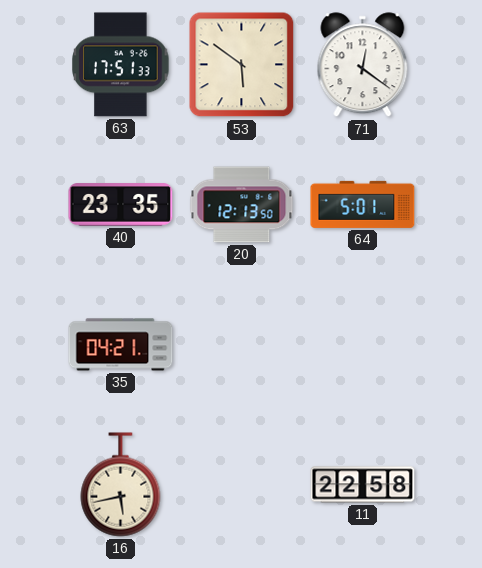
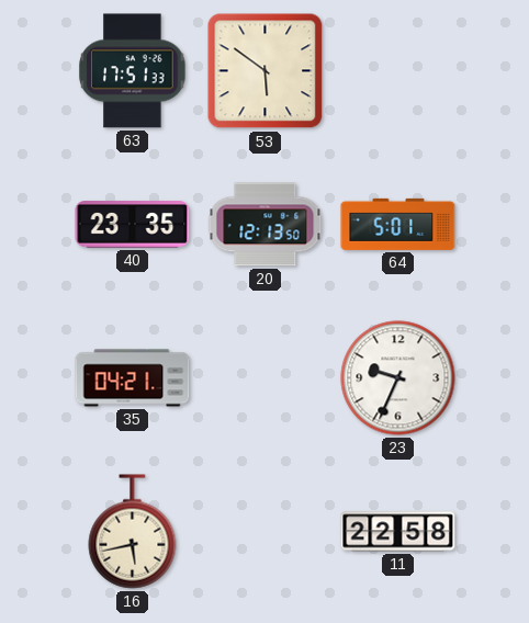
71: 12:21 -> none (363, 65)
23: none -> 9:34 (398, 378)
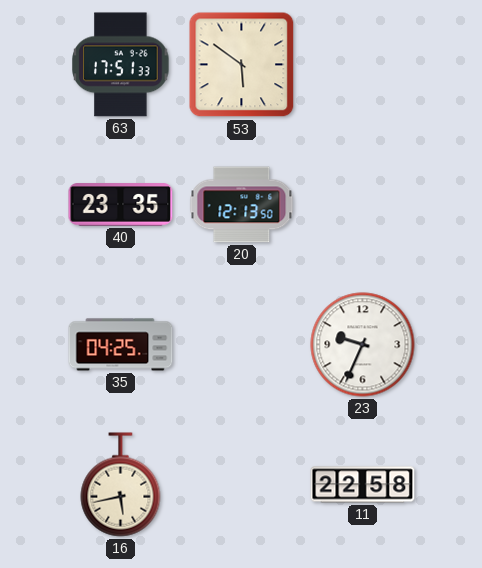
64: 5:01 -> none (398, 224)
35: 04:21 -> 04:25 (121, 345)
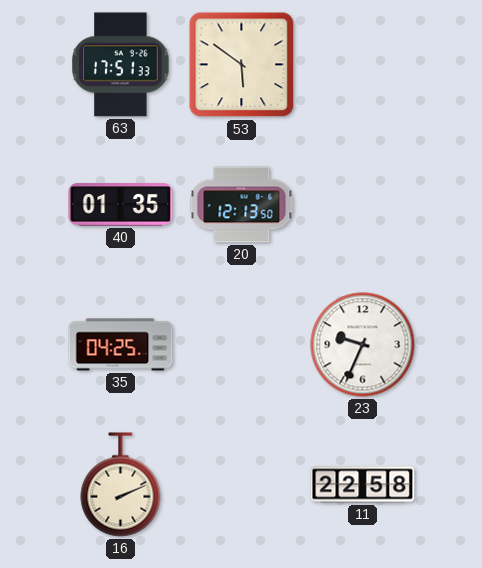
40: 23:35 -> 01:35 (121, 205)
16: 5:43 -> 2:11 (121, 485)
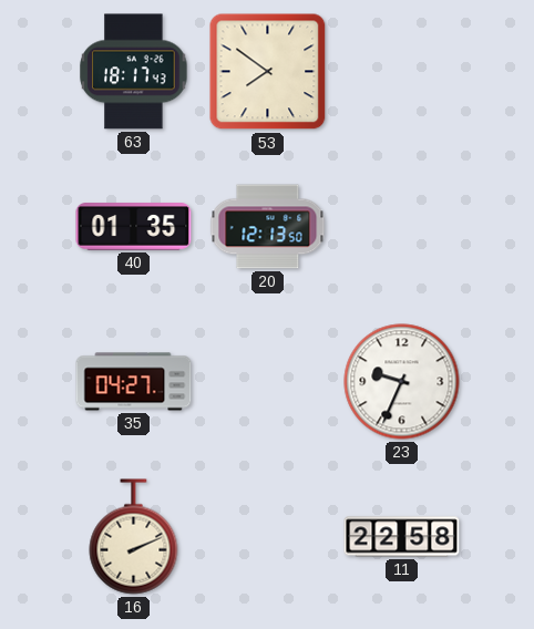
63: 17:51 -> 18:17 (134, 72)
53: 5:51 -> 7:51 (268, 72)
35: 04:25 -> 04:27 (134, 382)
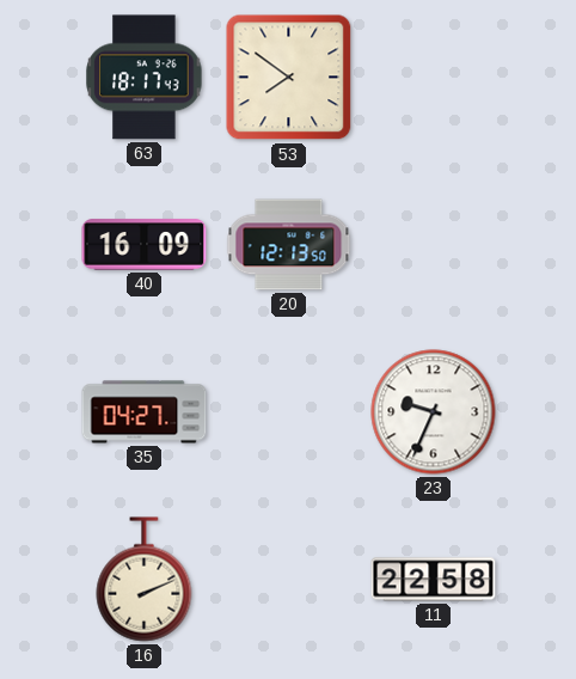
40: 01:35 -> 16:09 (145, 245)
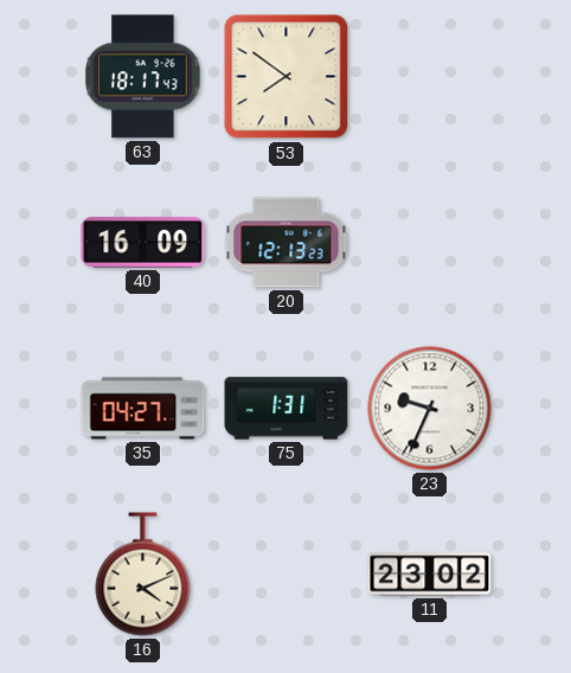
20: 12:13:50 -> 12:13:23 (287, 243)
75: none -> 1:31 (287, 409)
16: 2:11 -> 4:11 (143, 575)
11: 22:58 -> 23:02 (430, 575)
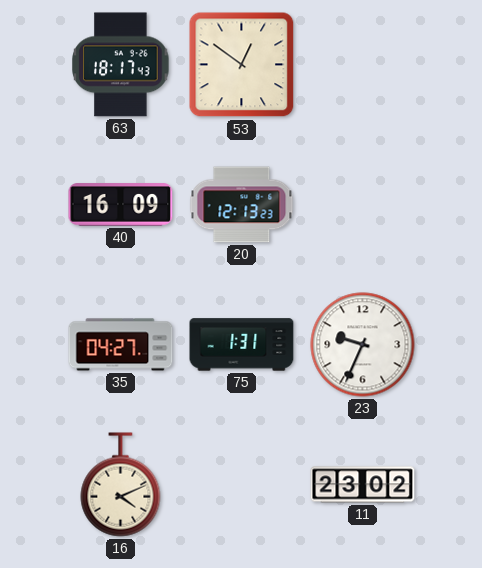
53: 7:51 -> 12:51 (242, 65)
